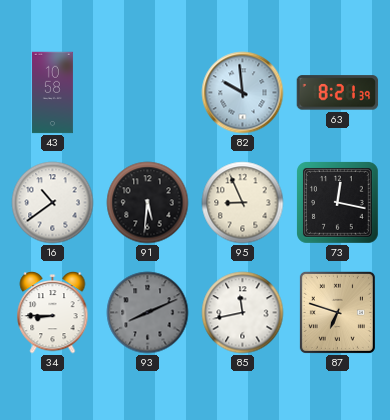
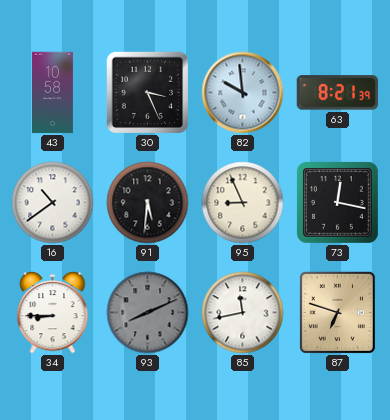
30: none -> 3:26 (147, 92)
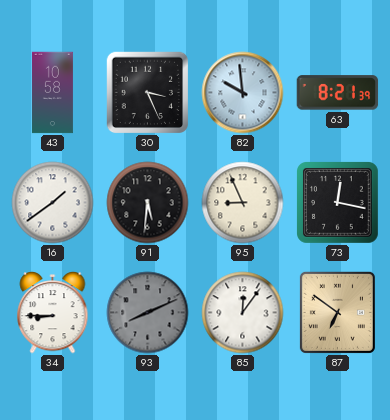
16: 10:39 -> 1:39 (53, 203)
85: 11:43 -> 12:06 (243, 313)
87: 6:48 -> 6:51 (337, 312)
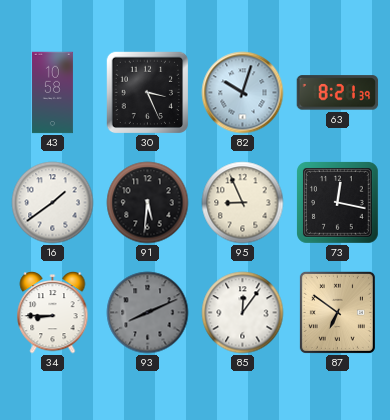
82: 9:59 -> 10:03 (243, 93)
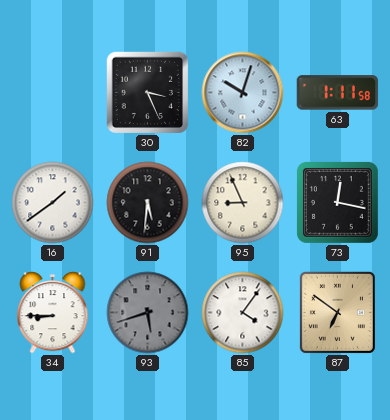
43: 10:58 -> none (52, 93)
63: 8:21 -> 1:11 (338, 93)
93: 8:11 -> 5:42 (148, 313)
85: 12:06 -> 4:06 (243, 313)
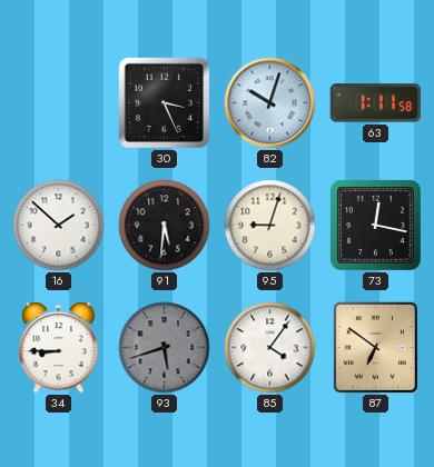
16: 1:39 -> 1:52 (59, 226)
95: 8:56 -> 9:03 (270, 226)
